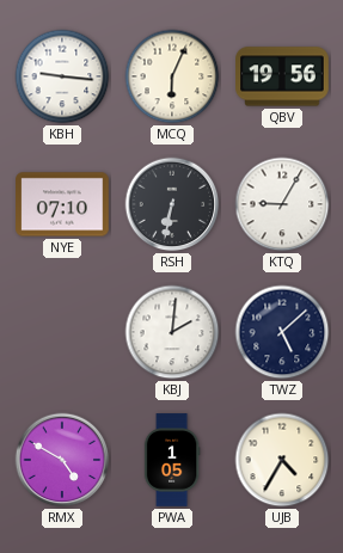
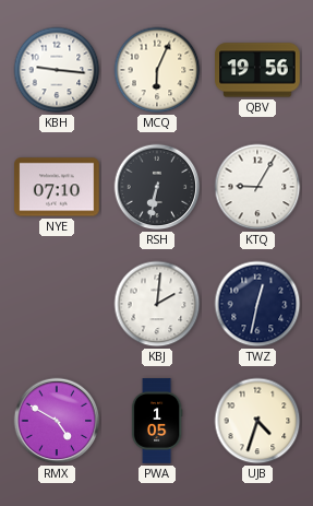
TWZ: 5:08 -> 12:32 (257, 304)
UJB: 4:35 -> 4:33 (257, 421)
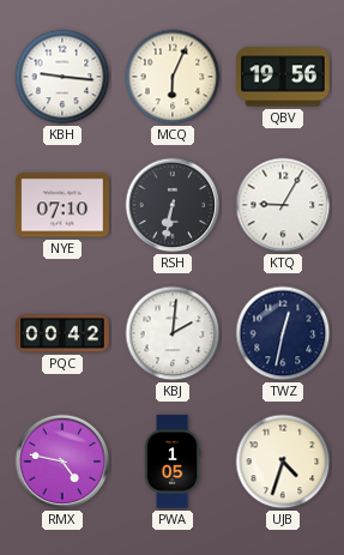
PQC: none -> 00:42 (62, 333)
RMX: 4:50 -> 4:47 (62, 462)
